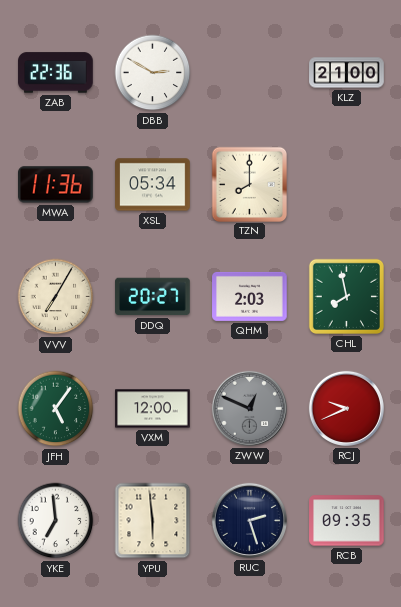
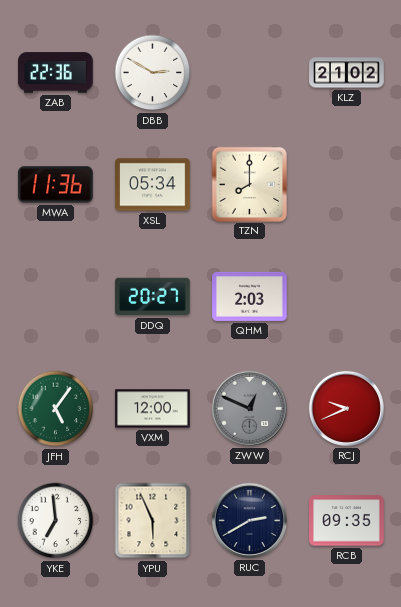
KLZ: 21:00 -> 21:02 (347, 73)
VVV: 7:05 -> none (56, 297)
CHL: 7:58 -> none (346, 296)
YPU: 5:59 -> 5:56 (153, 521)
RUC: 2:27 -> 2:40 (249, 520)
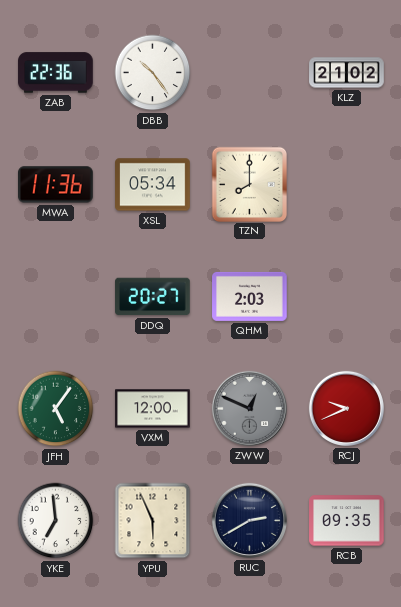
DBB: 2:50 -> 10:24 (153, 73)
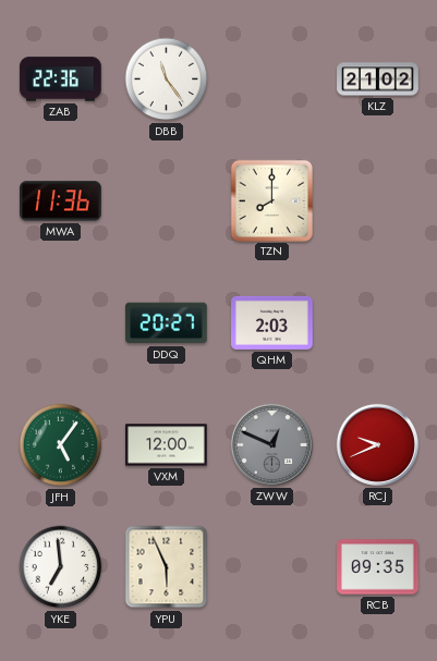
DBB: 10:24 -> 11:24 (167, 79)
XSL: 05:34 -> none (153, 185)
RUC: 2:40 -> none (249, 520)
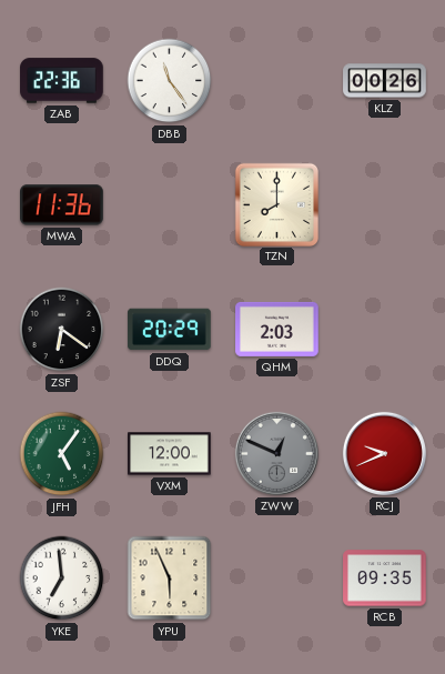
KLZ: 21:02 -> 00:26 (385, 81)
ZSF: none -> 6:21 (62, 330)
DDQ: 20:27 -> 20:29 (170, 330)
